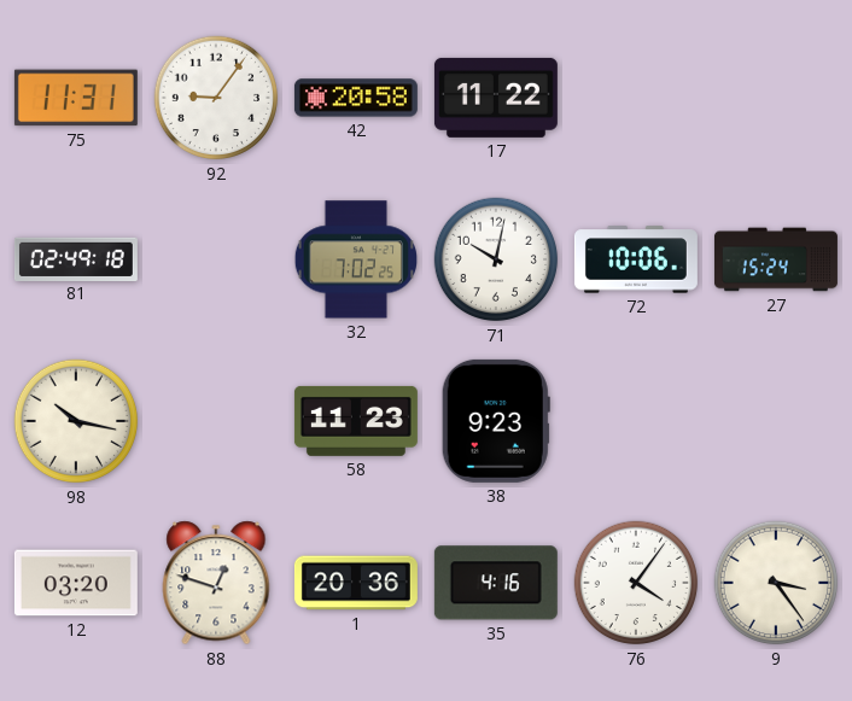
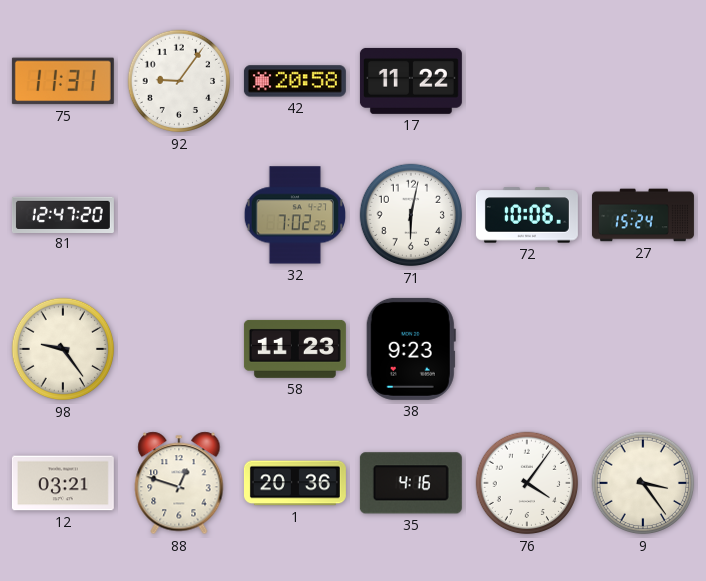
81: 02:49 -> 12:47 (63, 214)
71: 10:02 -> 6:02 (411, 215)
98: 10:17 -> 9:24 (63, 349)
12: 03:20 -> 03:21 (63, 483)
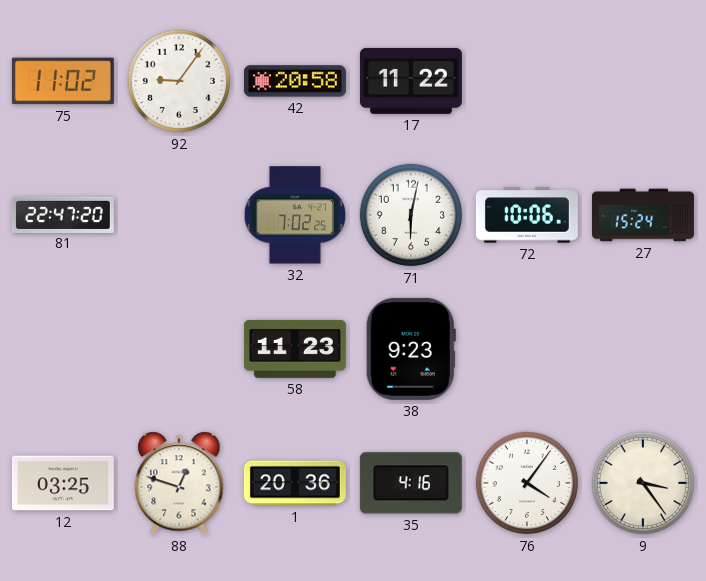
75: 11:31 -> 11:02 (63, 81)
81: 12:47 -> 22:47 (63, 214)
98: 9:24 -> none (63, 349)
12: 03:21 -> 03:25 (63, 483)
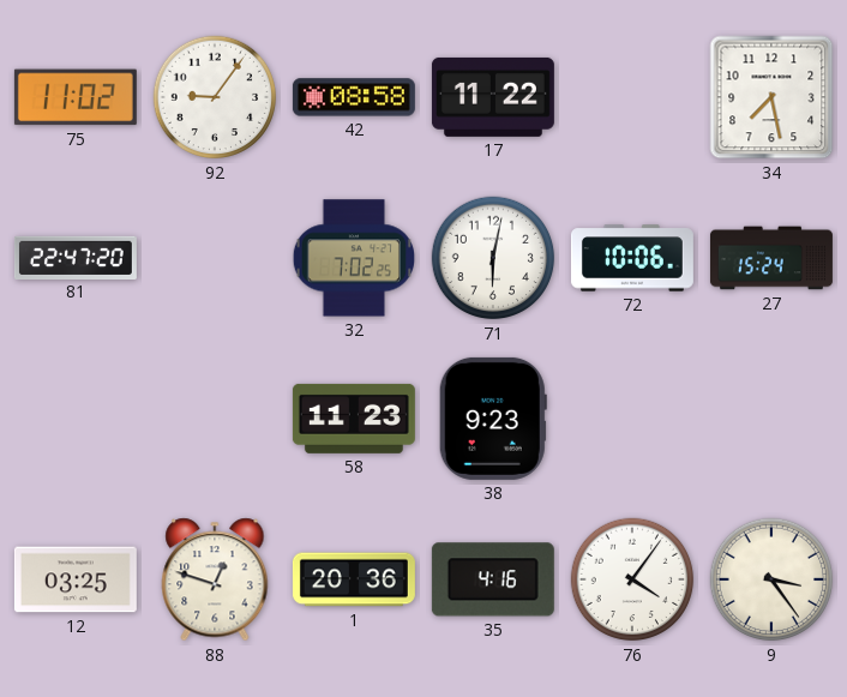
42: 20:58 -> 08:58 (354, 97)
34: none -> 7:28 (771, 97)
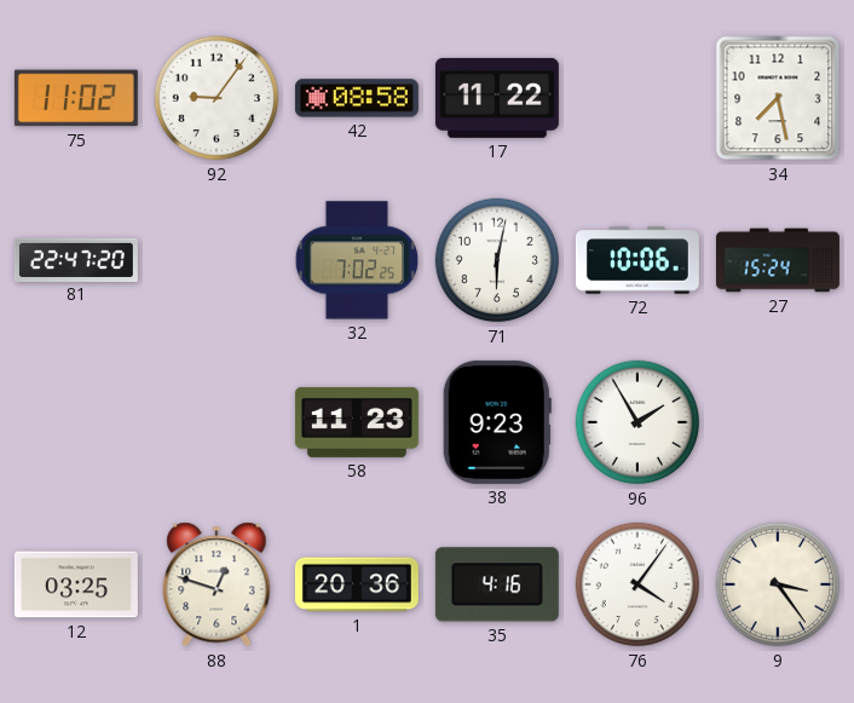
96: none -> 1:55 (637, 422)
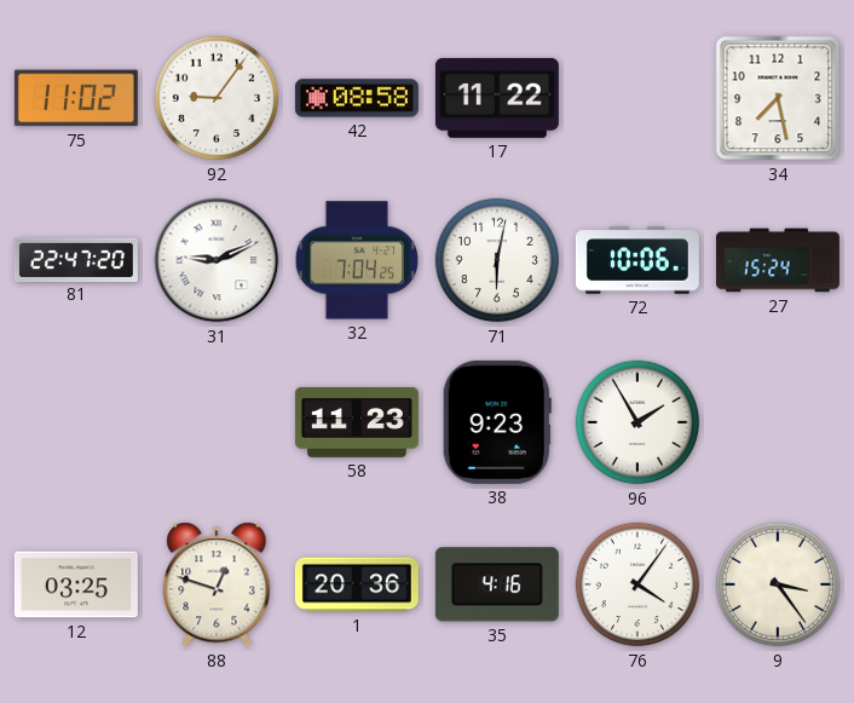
31: none -> 9:11 (217, 260)
32: 7:02 -> 7:04 (356, 260)
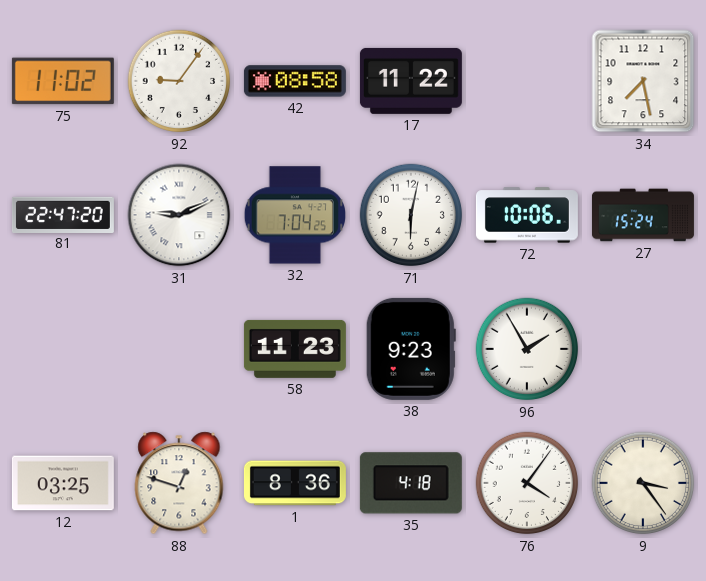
1: 20:36 -> 8:36 (295, 483)
35: 4:16 -> 4:18 (411, 483)
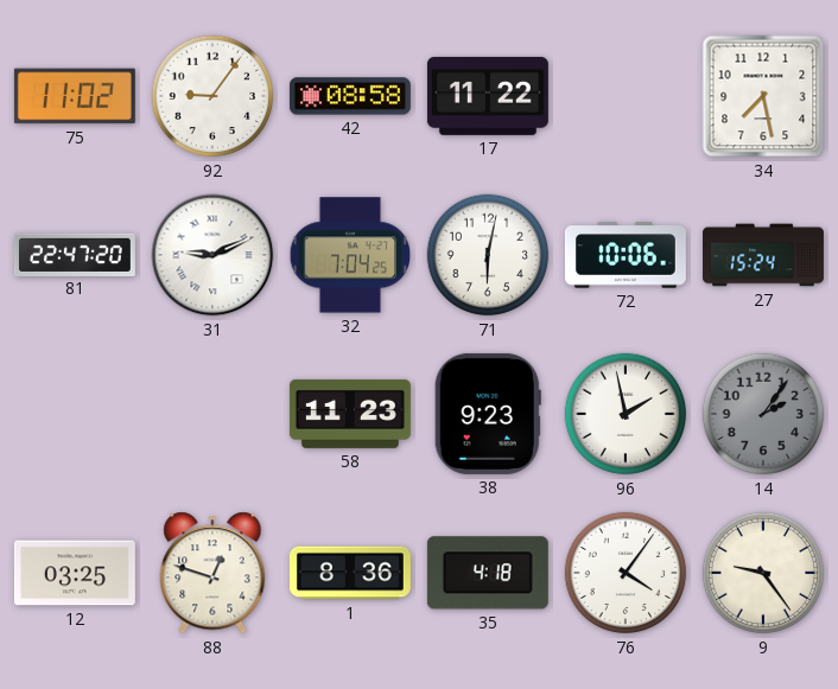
96: 1:55 -> 1:58 (626, 414)
14: none -> 2:06 (763, 414)
9: 3:24 -> 9:24 (763, 573)
